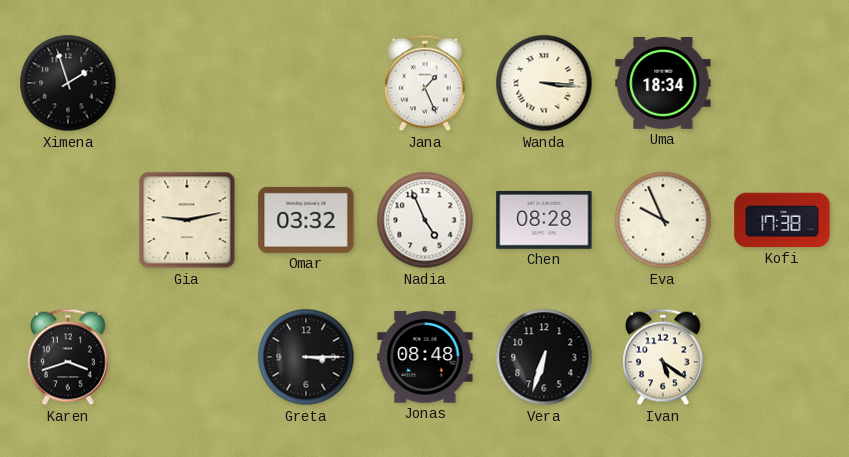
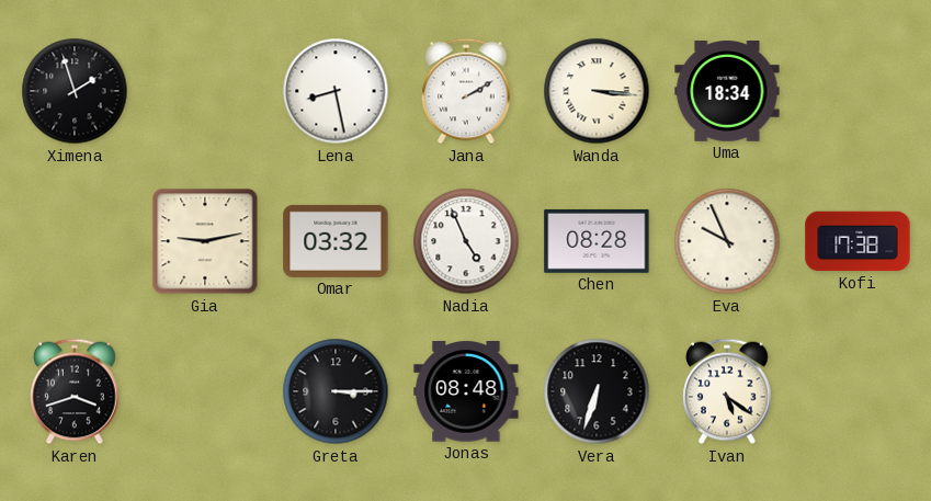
Lena: none -> 8:28 (336, 91)
Jana: 1:26 -> 2:10 (466, 91)
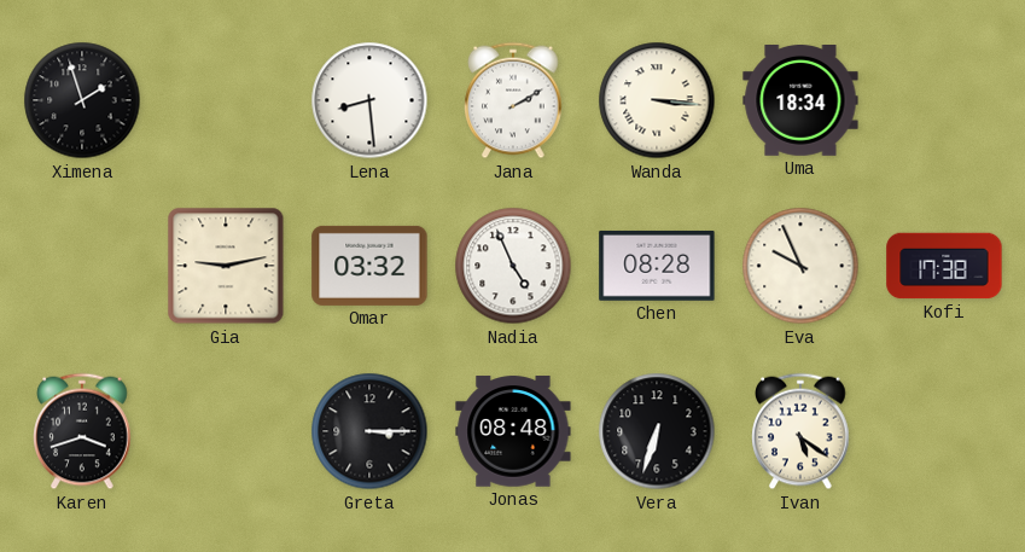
Lena: 8:28 -> 8:29 (369, 100)
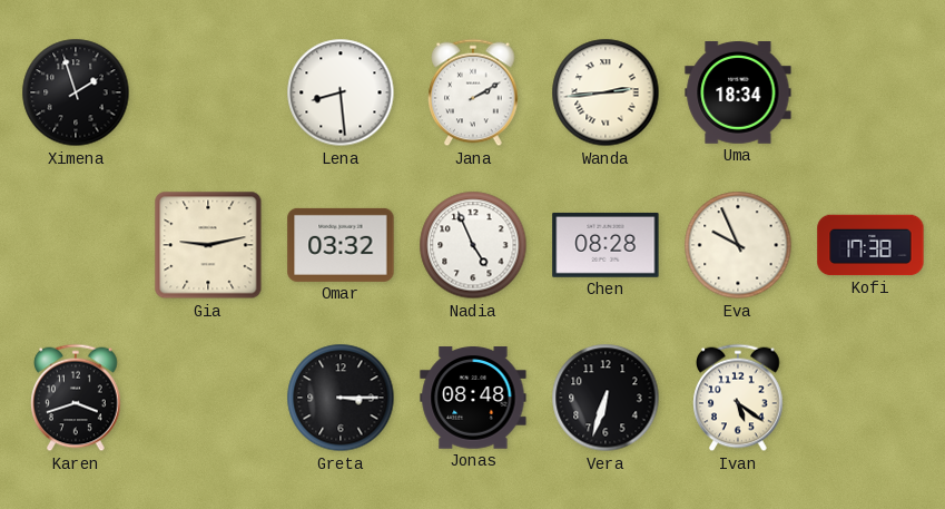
Wanda: 3:16 -> 2:44 (606, 92)
